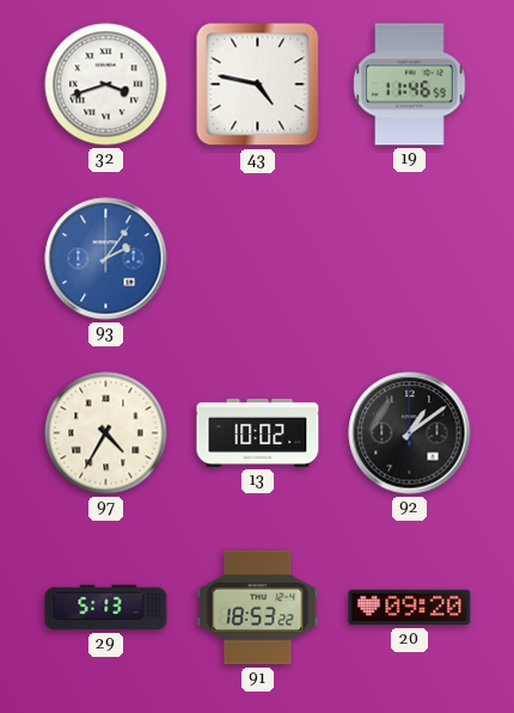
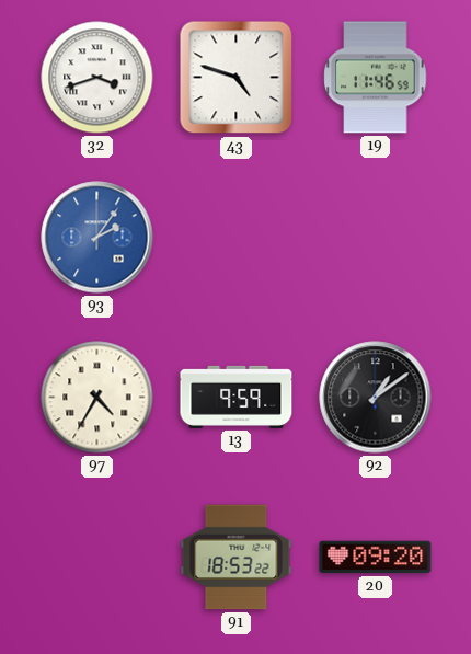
43: 4:47 -> 4:48 (237, 78)
13: 10:02 -> 9:59 (237, 397)
29: 5:13 -> none (106, 608)
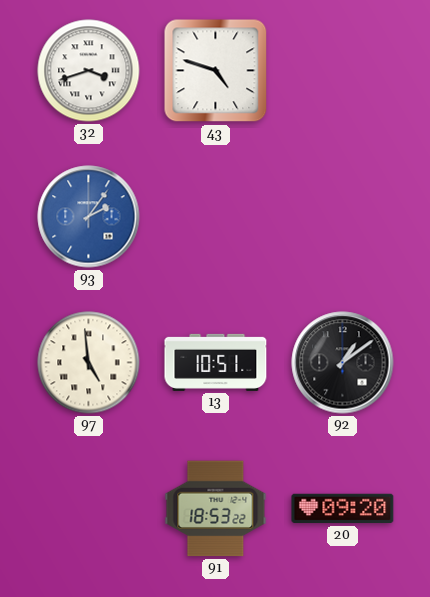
19: 11:46 -> none (376, 78)
97: 4:35 -> 4:59 (89, 363)
13: 9:59 -> 10:51 (216, 362)
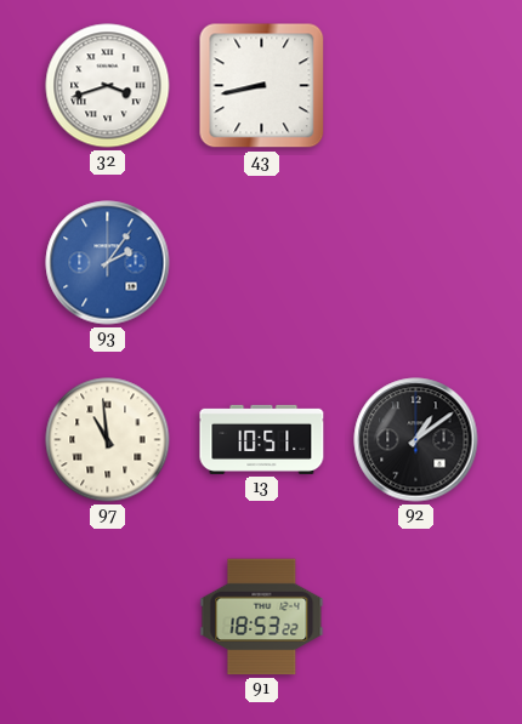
43: 4:48 -> 8:43 (262, 86)
97: 4:59 -> 10:59 (108, 440)
20: 09:20 -> none (343, 509)
